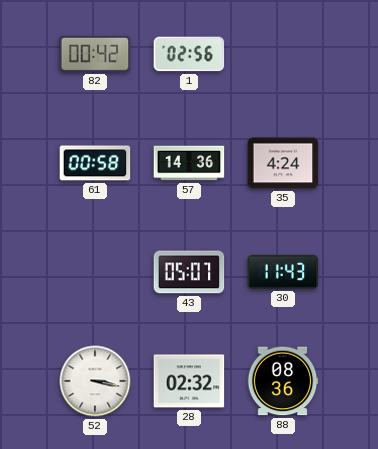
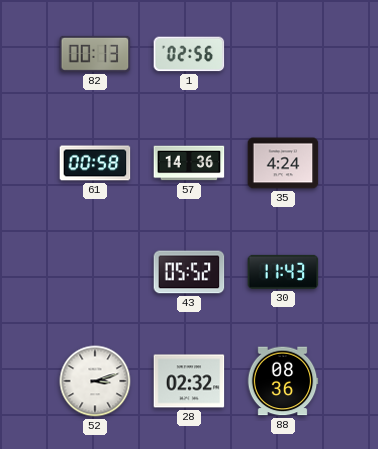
82: 00:42 -> 00:13 (95, 54)
43: 05:07 -> 05:52 (189, 272)
52: 3:17 -> 3:12 (95, 381)
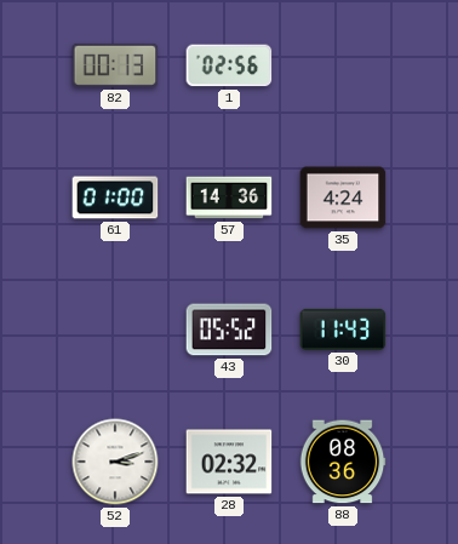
61: 00:58 -> 01:00 (115, 197)
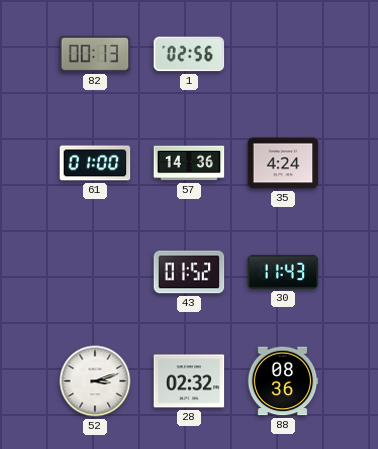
43: 05:52 -> 01:52 (189, 272)
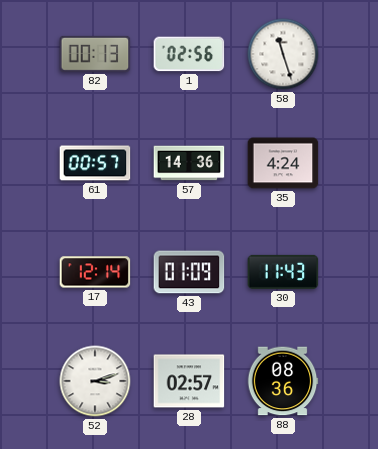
58: none -> 11:27 (283, 54)
61: 01:00 -> 00:57 (95, 163)
17: none -> 12:14 (95, 272)
43: 01:52 -> 01:09 (189, 272)
28: 02:32 -> 02:57 (189, 381)
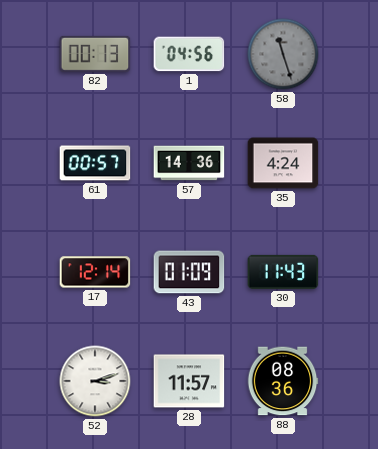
1: 02:56 -> 04:56 (189, 54)
58 dial: white -> grey (283, 54)
28: 02:57 -> 11:57 (189, 381)
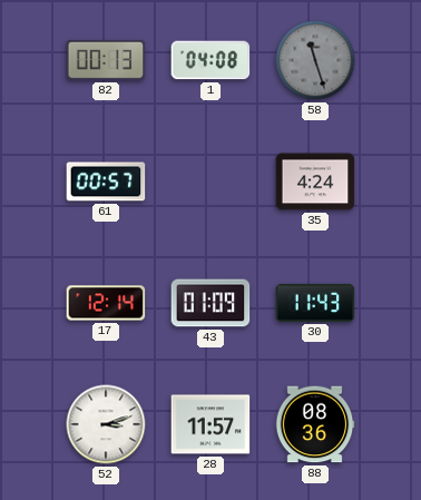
1: 04:56 -> 04:08 (210, 60)
57: 14:36 -> none (189, 163)
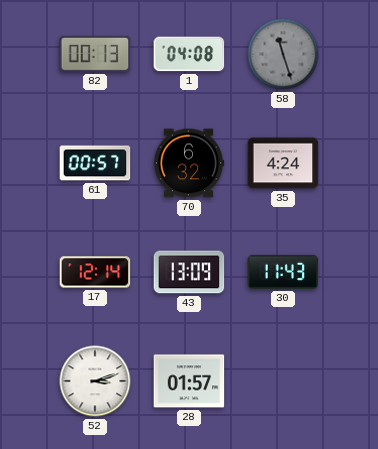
70: none -> 6:32 (189, 163)
43: 01:09 -> 13:09 (189, 272)
28: 11:57 -> 01:57 (189, 381)
88: 08:36 -> none (315, 424)
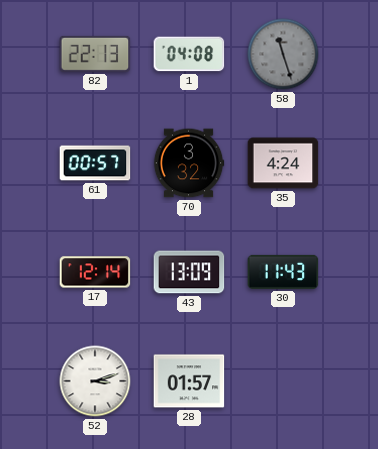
82: 00:13 -> 22:13 (95, 54)
70: 6:32 -> 3:32 (189, 163)
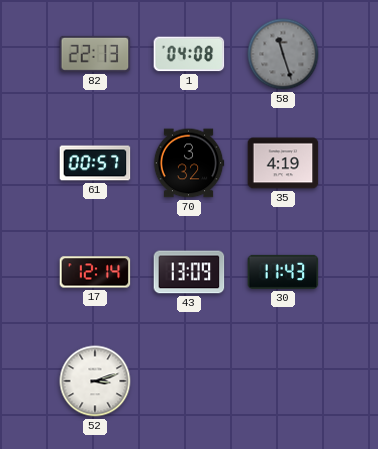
35: 4:24 -> 4:19 (283, 163)
28: 01:57 -> none (189, 381)
